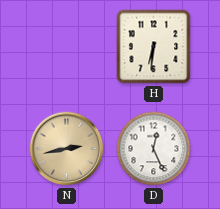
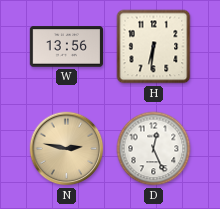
W: none -> 13:56 (67, 47)
N: 2:43 -> 2:47 (67, 149)
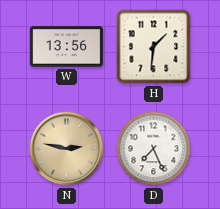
H: 6:31 -> 1:31 (154, 47)
D: 12:26 -> 7:26 (154, 149)
